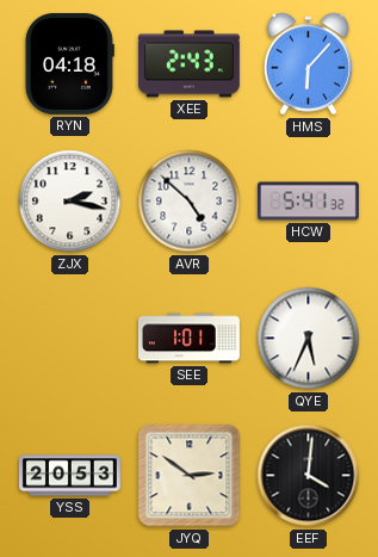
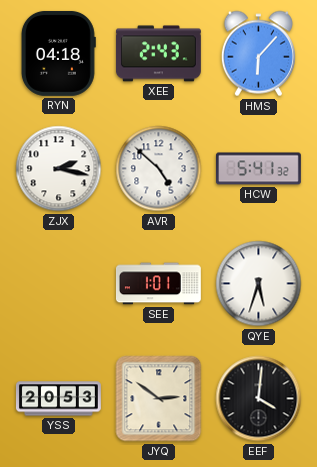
QYE: 5:34 -> 5:33 (259, 284)
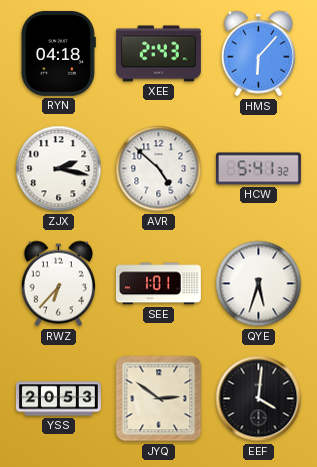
RWZ: none -> 6:37 (58, 284)
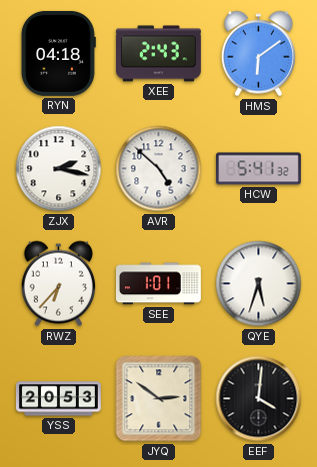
HMS: 6:07 -> 6:09 (258, 54)
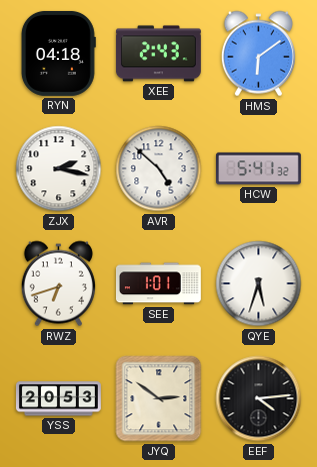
RWZ: 6:37 -> 6:42 (58, 284)
EEF: 4:01 -> 4:14 (259, 399)
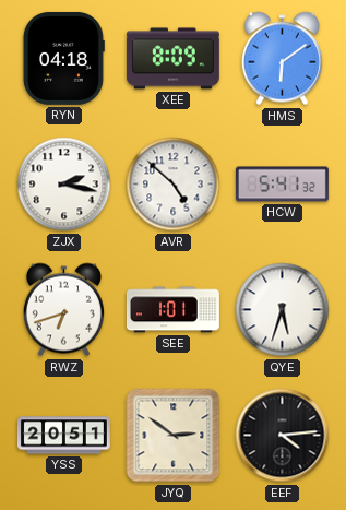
XEE: 2:43 -> 8:09 (172, 59)
YSS: 20:53 -> 20:51 (63, 436)
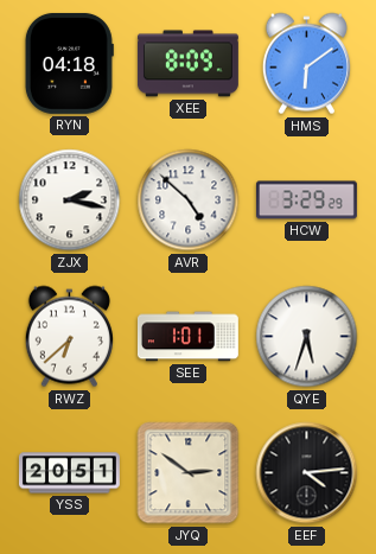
HCW: 5:41 -> 3:29 (306, 200)
RWZ: 6:42 -> 6:38 (69, 337)
